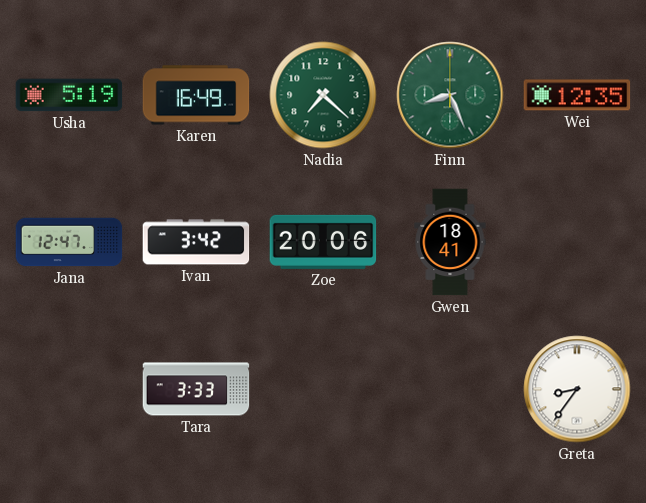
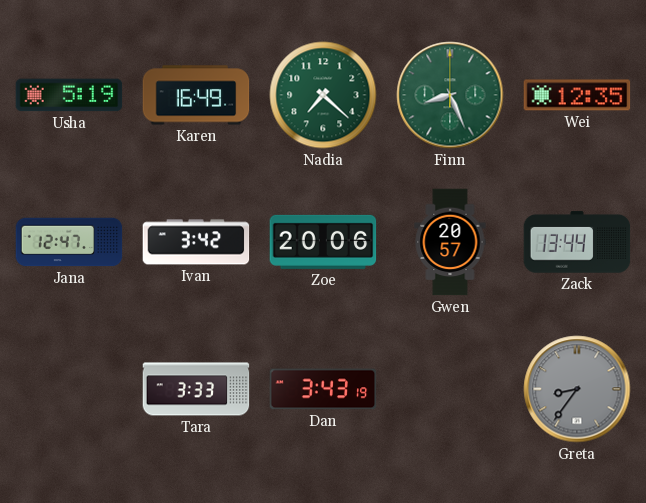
Gwen: 18:41 -> 20:57 (450, 242)
Zack: none -> 13:44 (577, 242)
Dan: none -> 3:43 (323, 389)
Greta dial: white -> grey (577, 389)
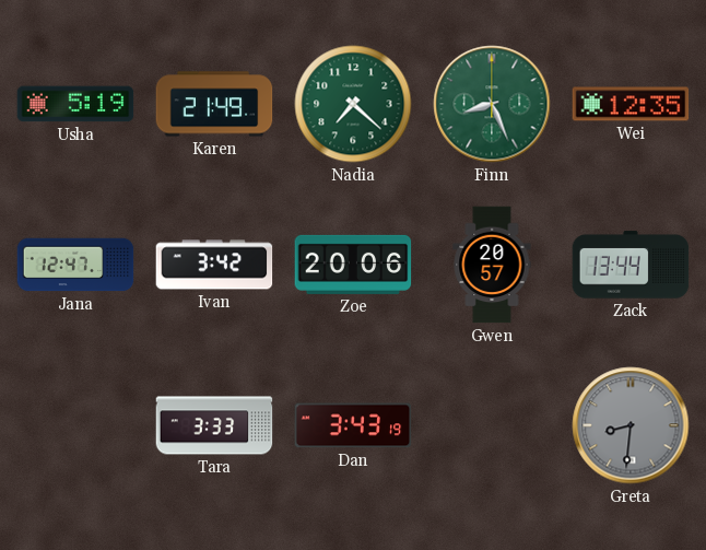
Karen: 16:49 -> 21:49 (214, 104)
Greta: 8:36 -> 8:31 (631, 425)
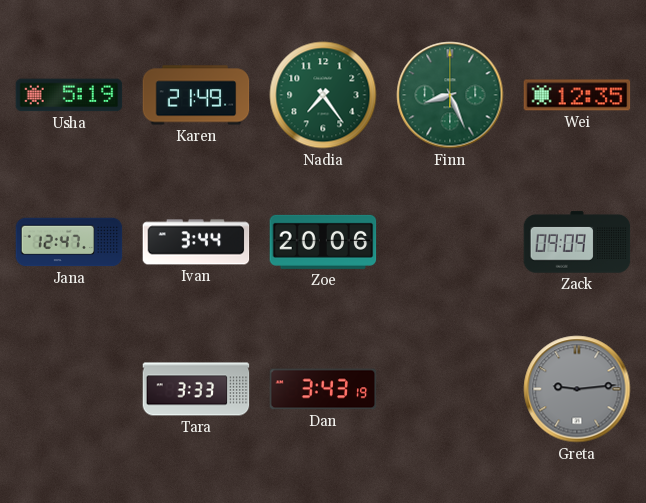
Nadia: 7:22 -> 7:24 (323, 95)
Ivan: 3:42 -> 3:44 (196, 242)
Gwen: 20:57 -> none (492, 265)
Zack: 13:44 -> 09:09 (577, 242)
Greta: 8:31 -> 9:14 (577, 389)
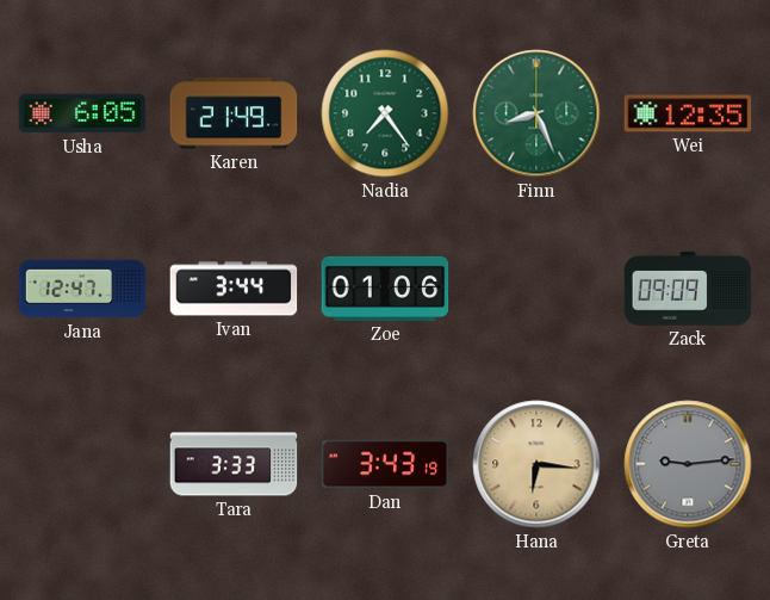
Usha: 5:19 -> 6:05 (82, 113)
Zoe: 20:06 -> 01:06 (385, 289)
Hana: none -> 6:16 (536, 464)
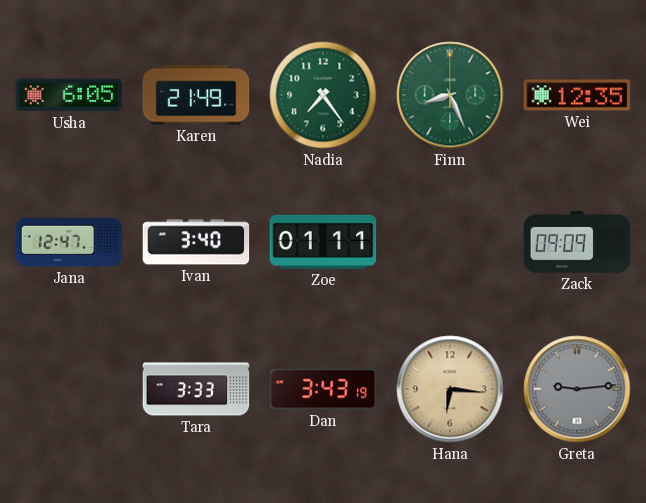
Ivan: 3:44 -> 3:40 (196, 242)
Zoe: 01:06 -> 01:11 (323, 242)
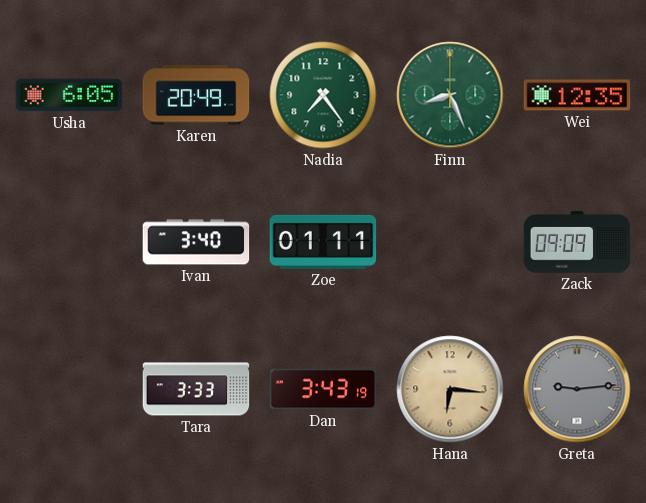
Karen: 21:49 -> 20:49 (196, 95)
Jana: 12:47 -> none (69, 242)
